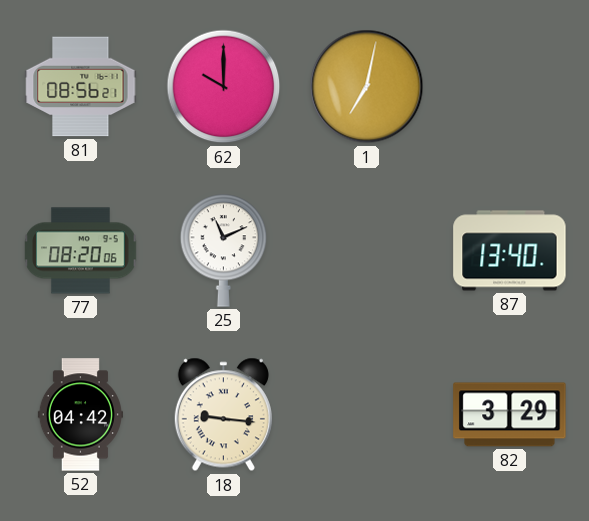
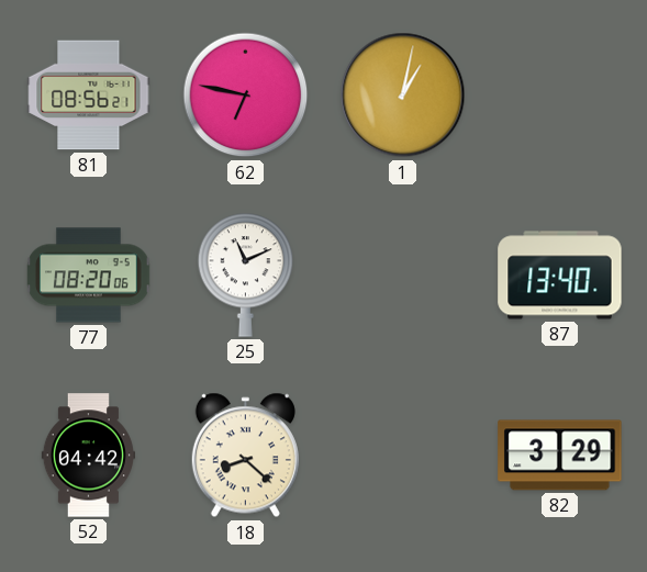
62: 10:00 -> 6:47 (246, 96)
1: 7:02 -> 1:02 (403, 96)
18: 9:16 -> 8:22 (245, 456)
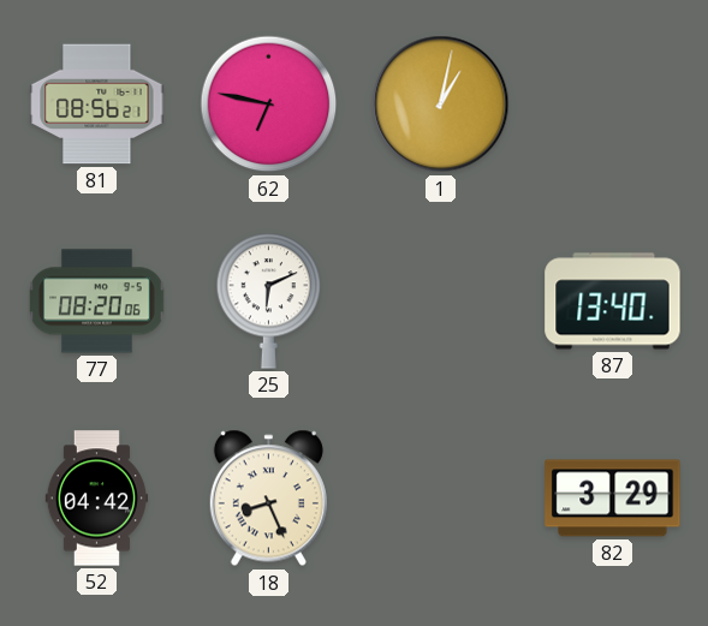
25: 11:11 -> 6:11 (269, 300)
18: 8:22 -> 8:26 (268, 499)
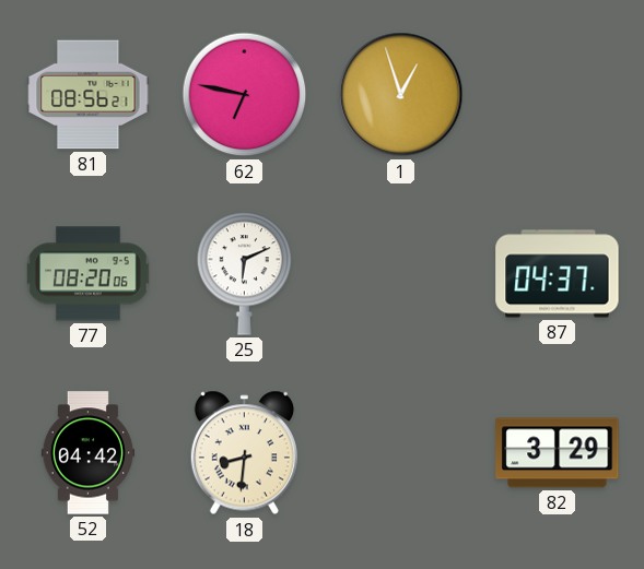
1: 1:02 -> 12:57 (401, 95)
87: 13:40 -> 04:37 (558, 274)
18: 8:26 -> 8:31 (244, 453)
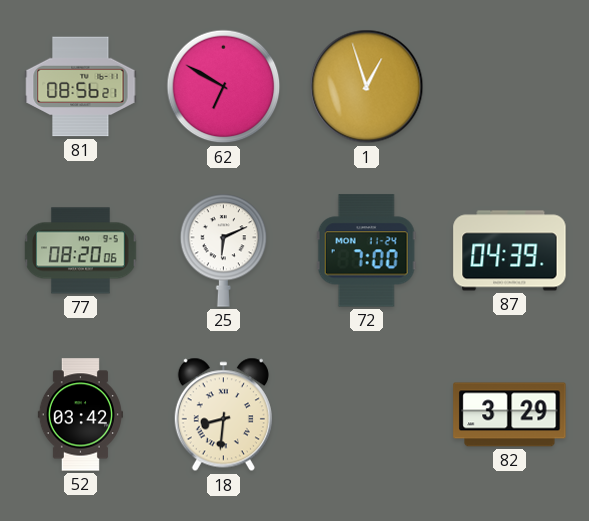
62: 6:47 -> 6:50 (224, 87)
72: none -> 7:00 (366, 251)
87: 04:37 -> 04:39 (510, 251)
52: 04:42 -> 03:42 (80, 415)
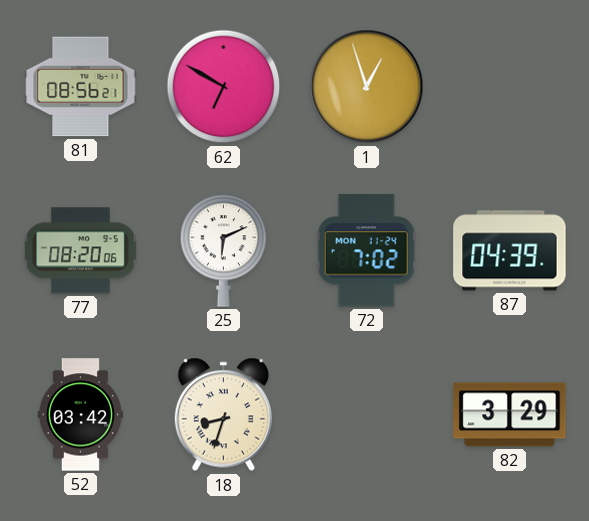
72: 7:00 -> 7:02 (366, 251)
18: 8:31 -> 8:33 (223, 415)
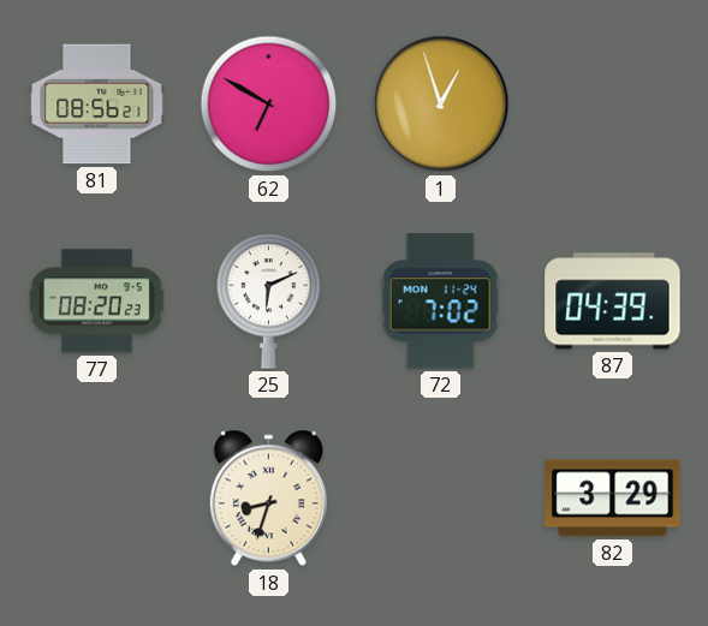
77: 08:20:06 -> 08:20:23 (97, 302)
52: 03:42 -> none (80, 415)
